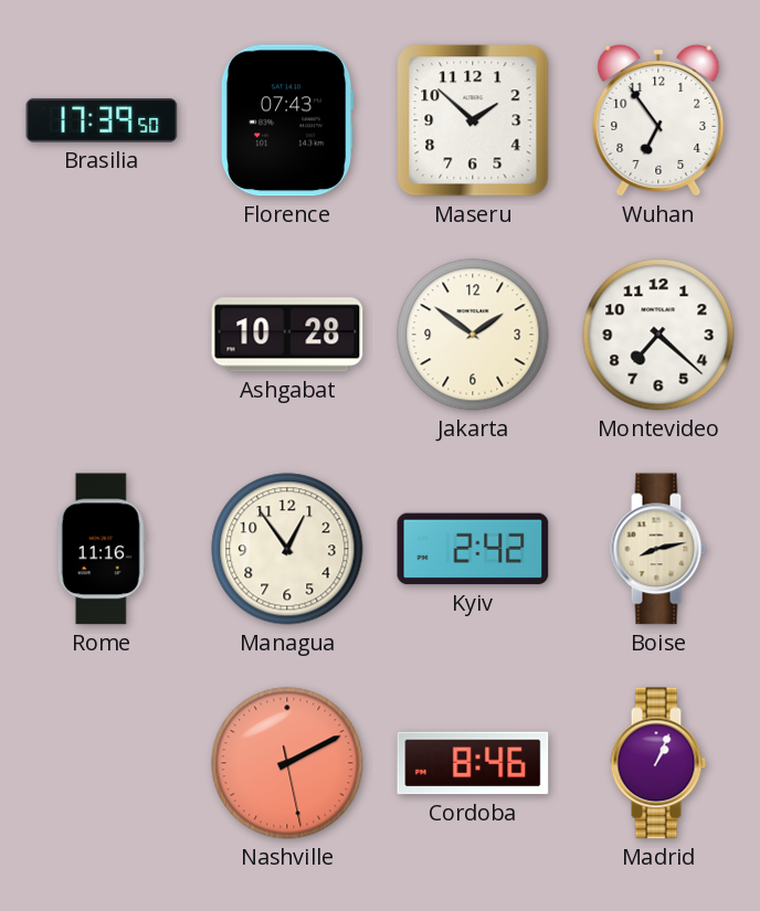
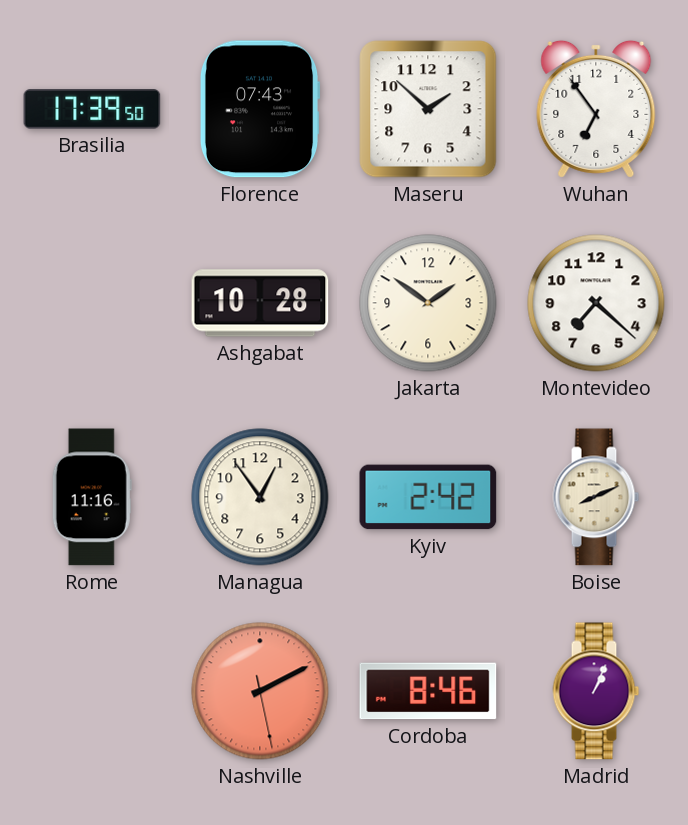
Boise: 8:13 -> 8:11 (596, 497)
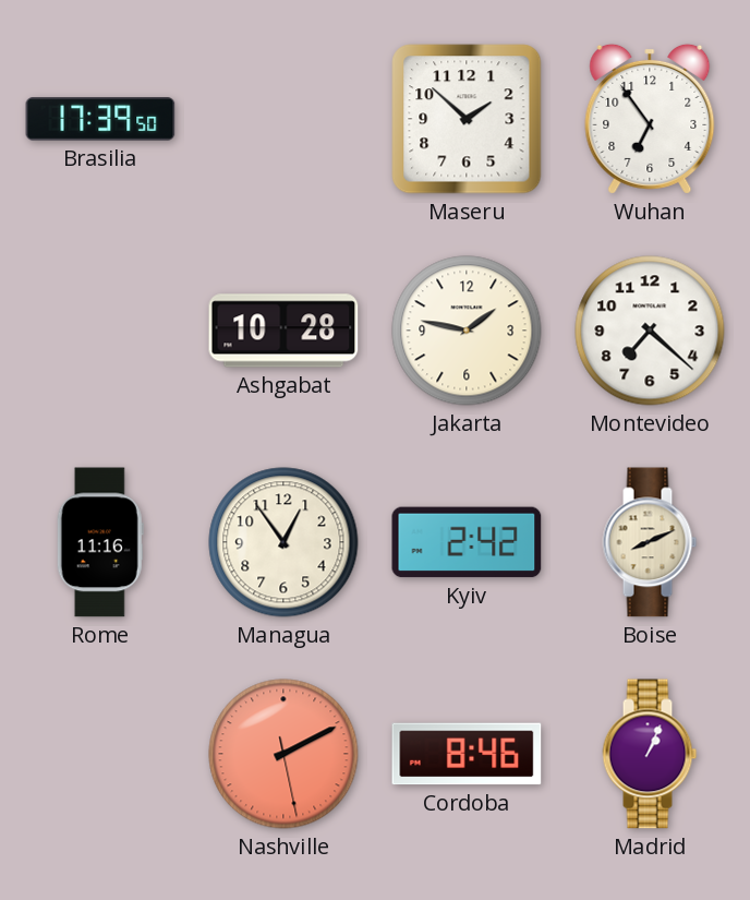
Florence: 07:43 -> none (260, 109)
Jakarta: 1:51 -> 1:47 (467, 331)
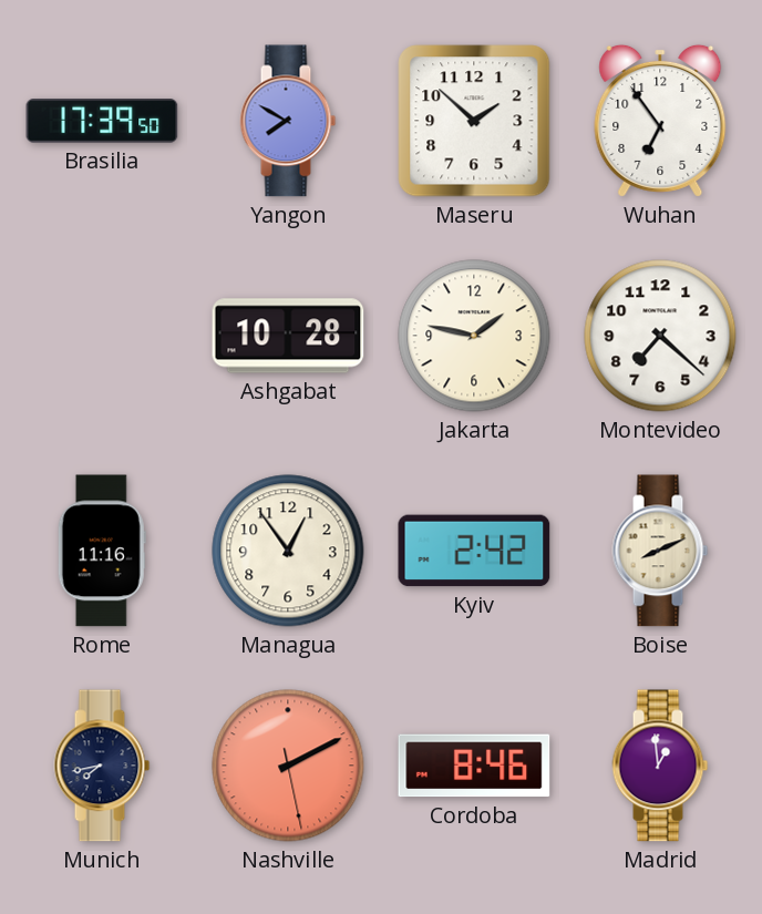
Yangon: none -> 7:50 (288, 121)
Munich: none -> 7:43 (102, 766)
Madrid: 1:04 -> 12:59 (660, 766)
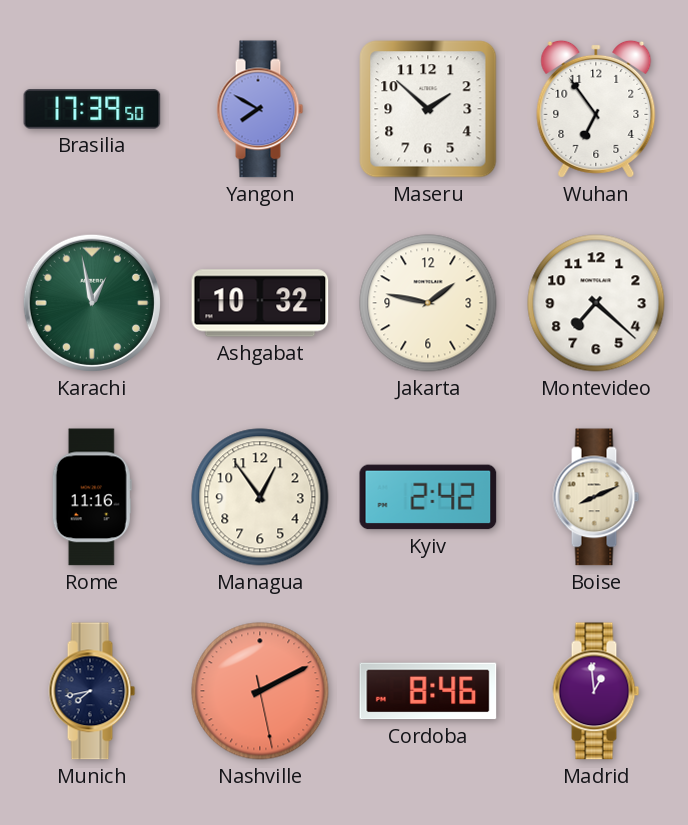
Karachi: none -> 12:58 (92, 303)
Ashgabat: 10:28 -> 10:32 (260, 303)
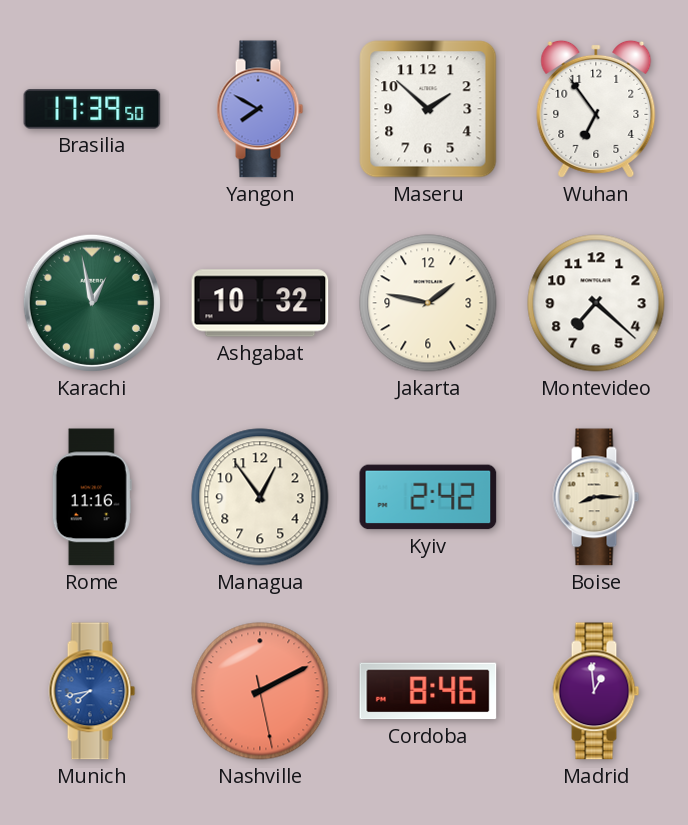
Boise: 8:11 -> 8:15 (596, 497)
Munich dial: navy -> blue (92, 691)
